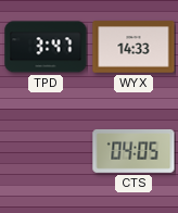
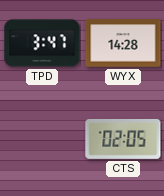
WYX: 14:33 -> 14:28 (123, 43)
CTS: 04:05 -> 02:05 (123, 139)
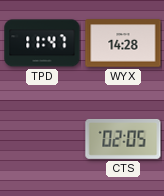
TPD: 3:47 -> 11:47 (42, 43)
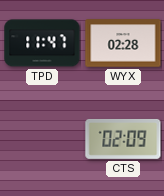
WYX: 14:28 -> 02:28 (123, 43)
CTS: 02:05 -> 02:09 (123, 139)
